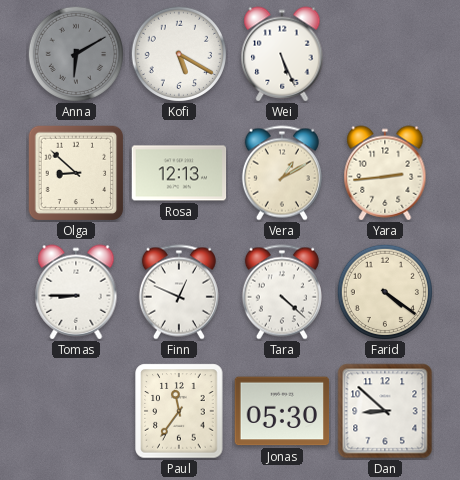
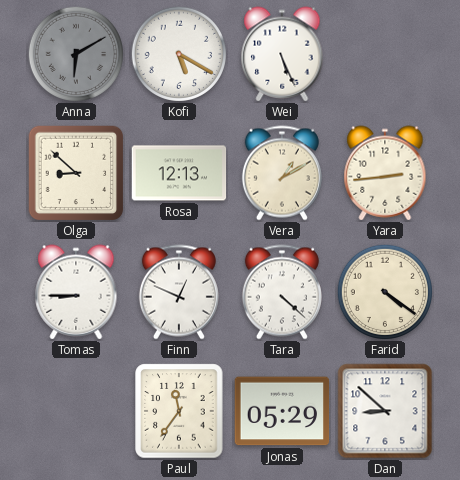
Jonas: 05:30 -> 05:29 (282, 411)
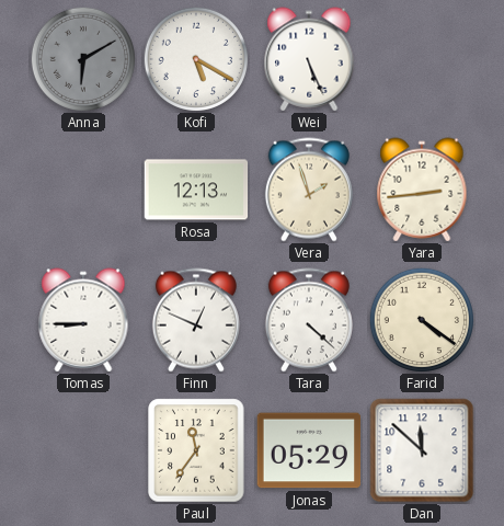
Olga: 8:52 -> none (76, 173)
Vera: 1:10 -> 1:57 (309, 190)
Dan: 8:52 -> 11:52 (422, 450)
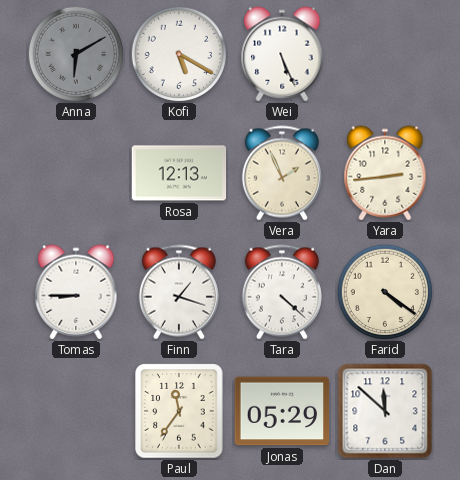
Vera: 1:57 -> 1:56 (282, 173)
Finn: 12:49 -> 1:18 (179, 292)
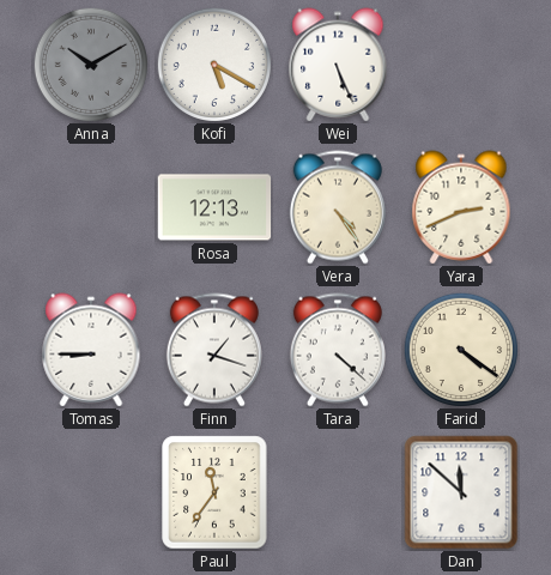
Anna: 6:10 -> 10:10 (90, 63)
Vera: 1:56 -> 4:24 (338, 207)
Yara: 2:44 -> 2:41 (461, 207)
Jonas: 05:29 -> none (282, 411)
